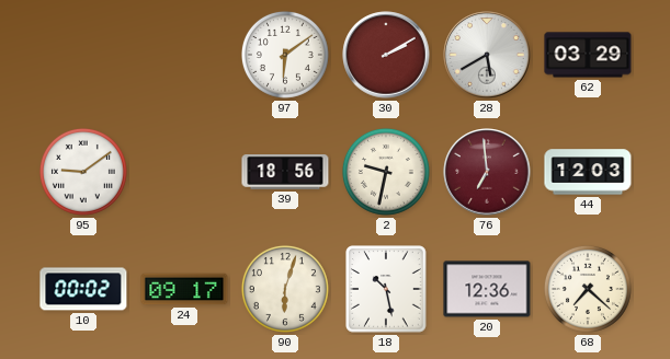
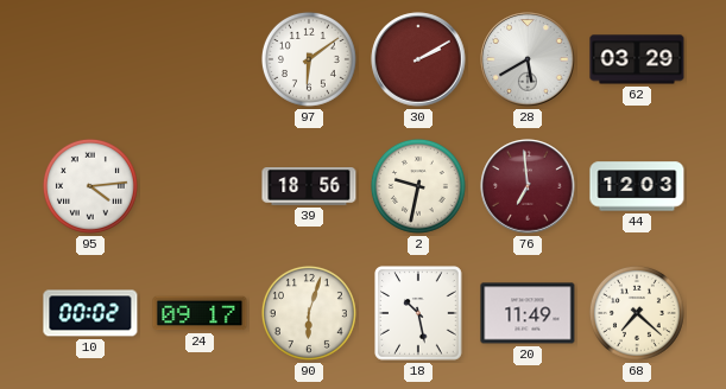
95: 9:09 -> 4:14 (90, 186)
20: 12:36 -> 11:49 (528, 313)
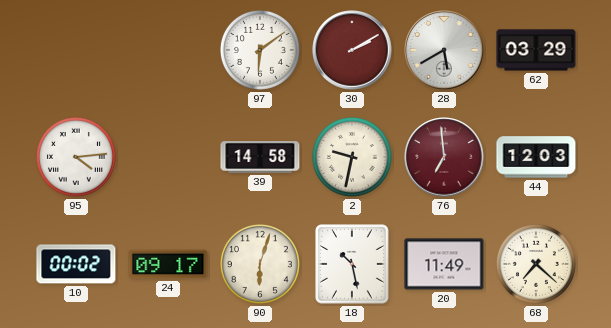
39: 18:56 -> 14:58 (260, 157)
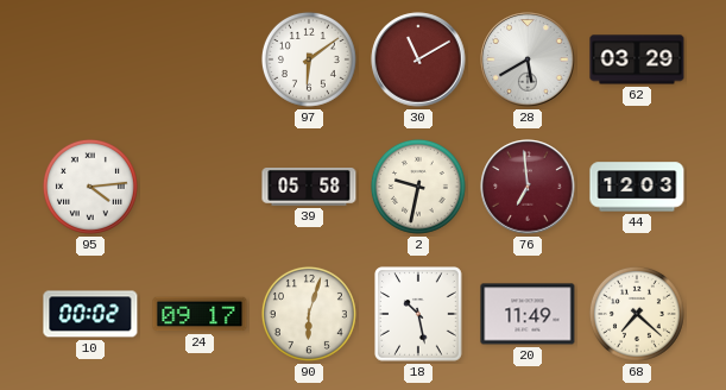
30: 2:10 -> 11:10 (418, 59)
39: 14:58 -> 05:58 (309, 187)
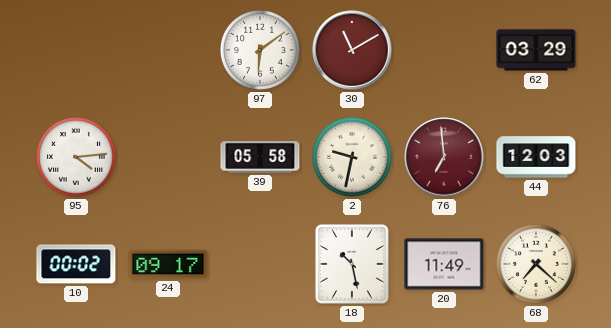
28: 5:40 -> none (528, 59)
90: 6:03 -> none (309, 314)
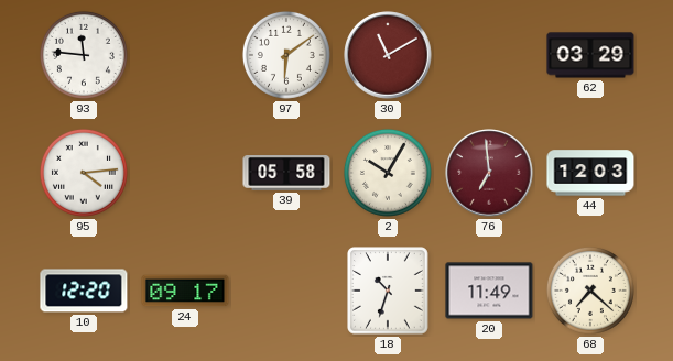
93: none -> 11:46 (84, 55)
2: 9:32 -> 10:05 (388, 173)
10: 00:02 -> 12:20 (84, 291)
18: 10:28 -> 10:33 (389, 291)
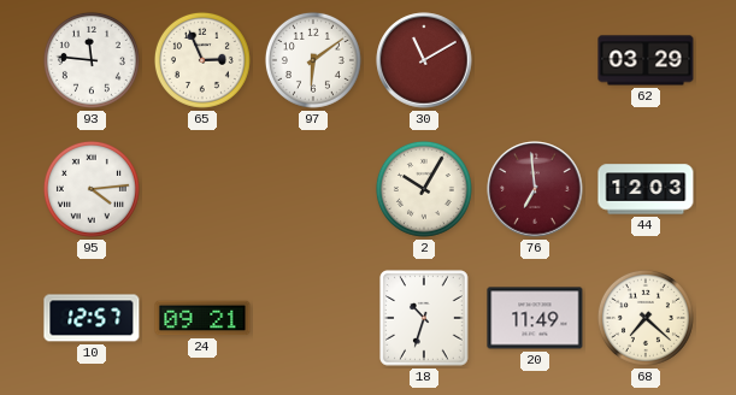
65: none -> 2:56 (202, 60)
39: 05:58 -> none (286, 173)
10: 12:20 -> 12:57 (92, 318)
24: 09:17 -> 09:21 (202, 318)
